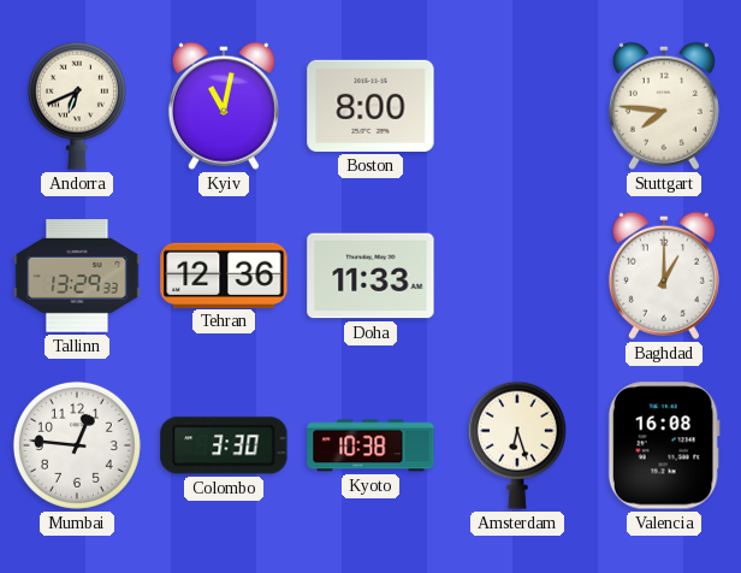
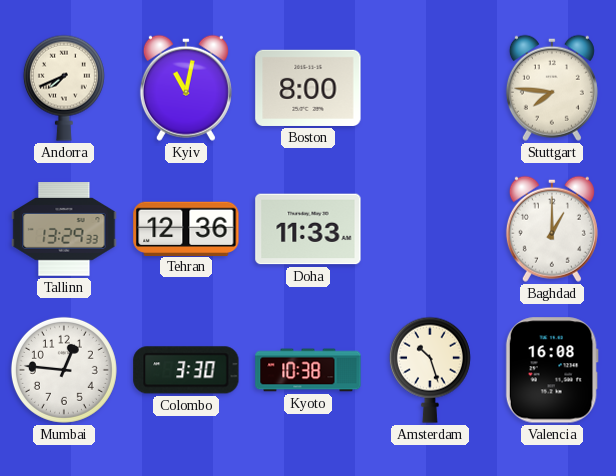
Andorra: 6:41 -> 7:41 (64, 88)
Amsterdam: 6:27 -> 10:27 (430, 370)
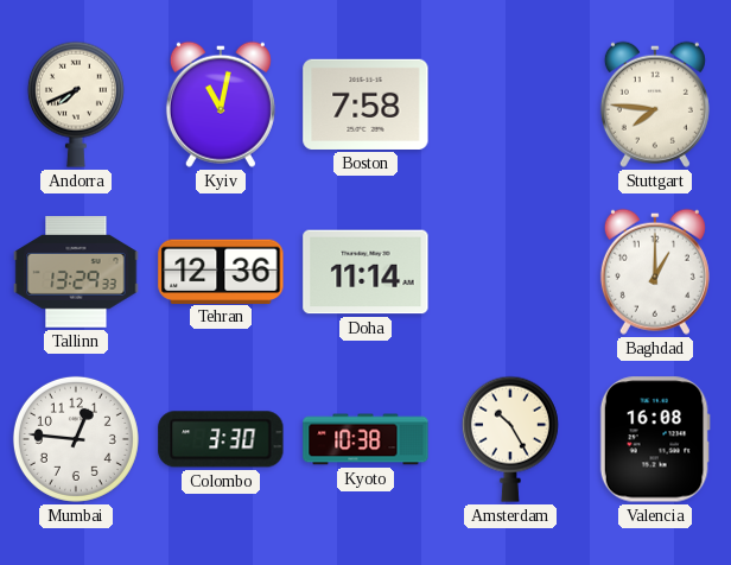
Boston: 8:00 -> 7:58 (366, 104)
Doha: 11:33 -> 11:14 (366, 272)
Amsterdam: 10:27 -> 10:25 (510, 439)
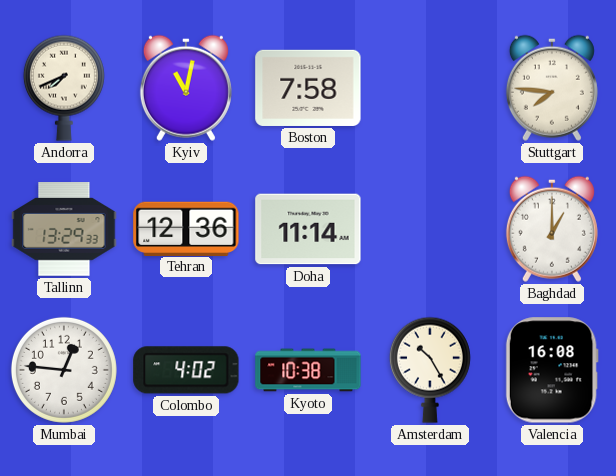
Colombo: 3:30 -> 4:02 (186, 370)
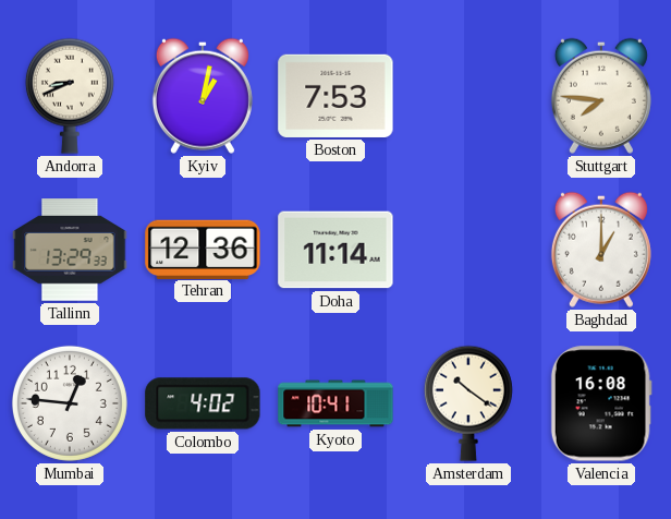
Andorra: 7:41 -> 8:41 (70, 96)
Kyiv: 11:02 -> 1:02 (203, 96)
Boston: 7:58 -> 7:53 (335, 96)
Kyoto: 10:38 -> 10:41 (335, 403)
Amsterdam: 10:25 -> 10:21 (468, 403)
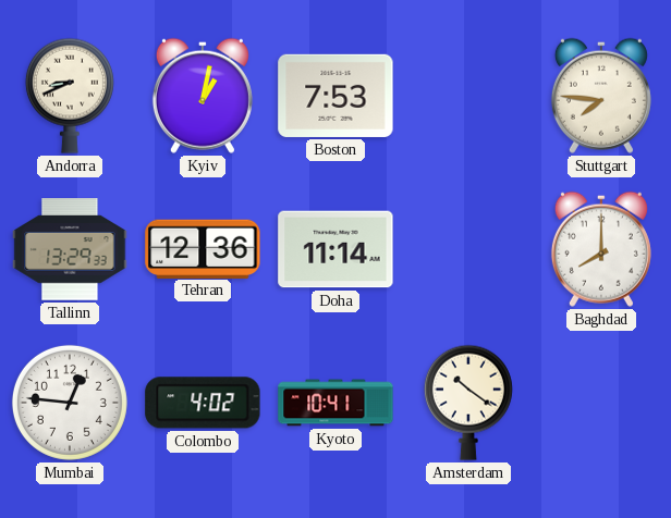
Baghdad: 1:00 -> 8:00 (601, 249)
Valencia: 16:08 -> none (601, 403)
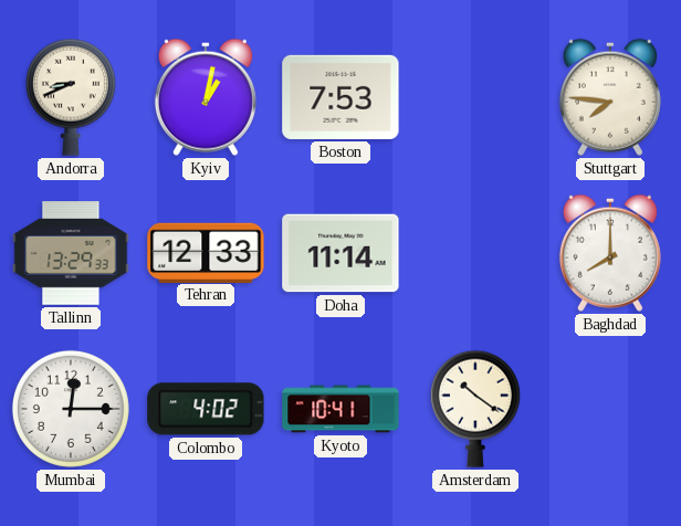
Tehran: 12:36 -> 12:33 (206, 252)
Mumbai: 12:46 -> 12:15 (71, 409)
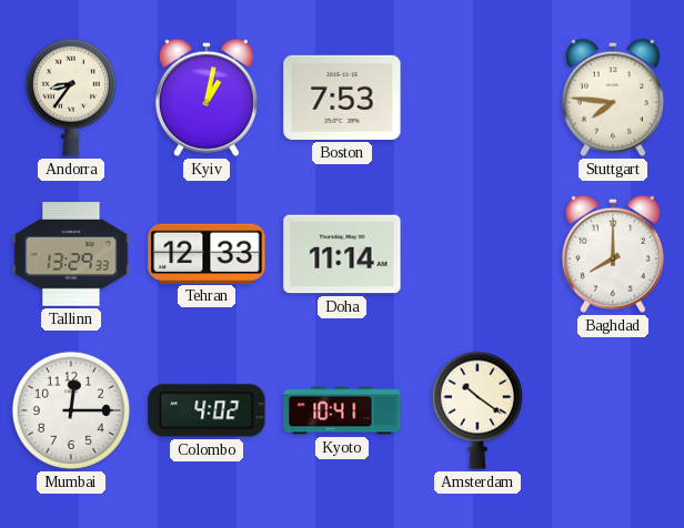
Andorra: 8:41 -> 8:36 (71, 98)
